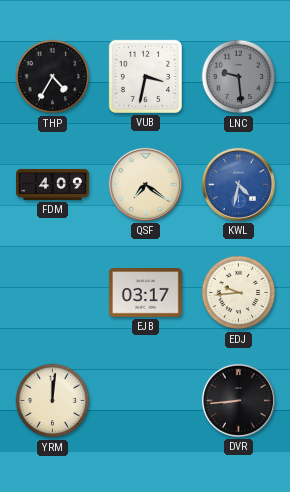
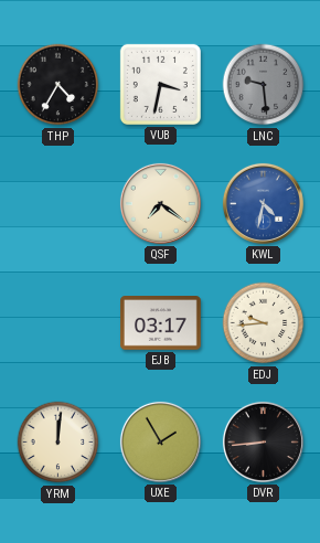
FDM: 4:09 -> none (53, 184)
UXE: none -> 1:55 (160, 441)
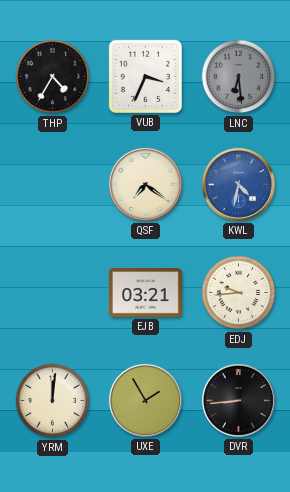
VUB: 3:32 -> 3:34 (145, 76)
LNC: 9:29 -> 6:29 (239, 77)
EJB: 03:17 -> 03:21 (146, 293)
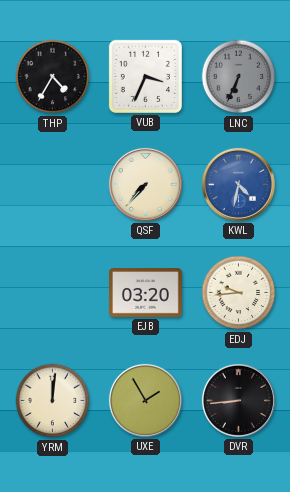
LNC: 6:29 -> 6:34 (239, 77)
QSF: 7:21 -> 7:37 (145, 184)
EJB: 03:21 -> 03:20 (146, 293)
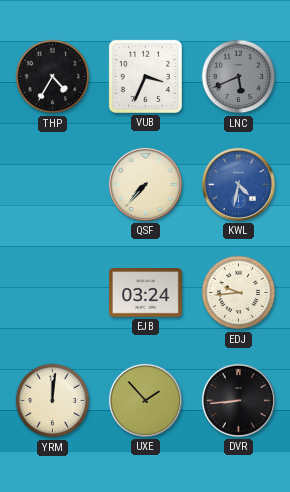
LNC: 6:34 -> 5:41 (239, 77)
EJB: 03:20 -> 03:24 (146, 293)
UXE: 1:55 -> 1:53 (145, 400)
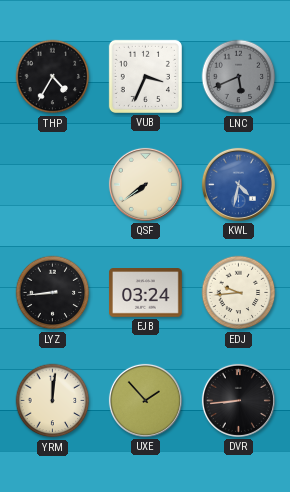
QSF: 7:37 -> 7:39 (145, 184)
LYZ: none -> 8:44 (53, 293)
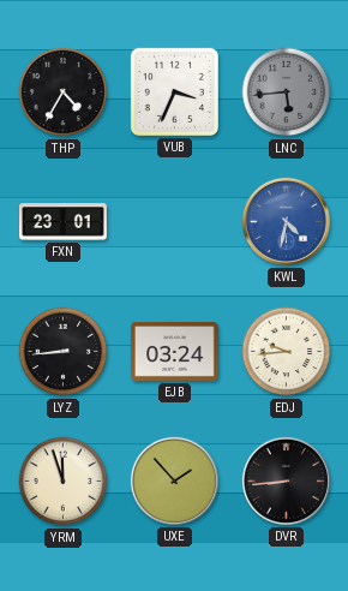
LNC: 5:41 -> 5:44 (287, 92)
FXN: none -> 23:01 (64, 222)
QSF: 7:39 -> none (145, 184)
YRM: 12:01 -> 11:57 (64, 482)
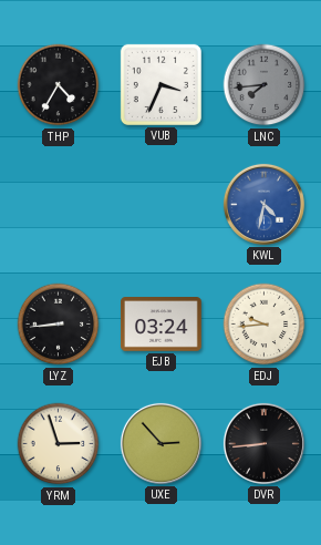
LNC: 5:44 -> 7:44 (265, 85)
FXN: 23:01 -> none (64, 222)
YRM: 11:57 -> 2:57 (59, 444)
UXE: 1:53 -> 2:53 (161, 443)
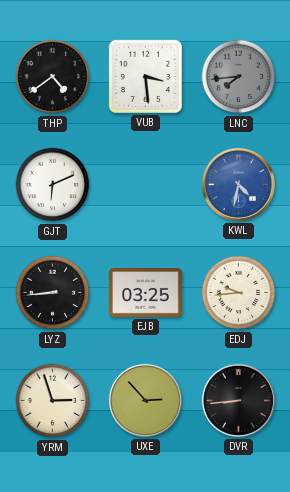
THP: 4:35 -> 4:39 (53, 77)
VUB: 3:34 -> 3:29 (145, 76)
GJT: none -> 6:11 (53, 185)
EJB: 03:24 -> 03:25 (146, 293)
